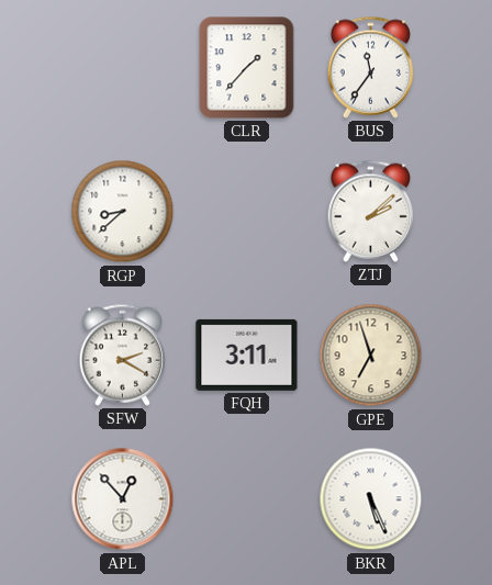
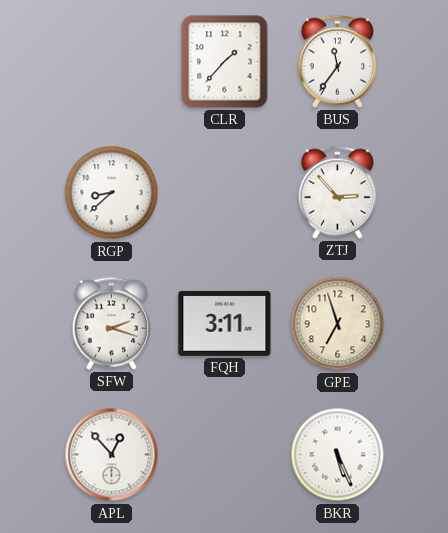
ZTJ: 2:08 -> 2:53 (338, 192)
SFW: 2:20 -> 2:18 (112, 323)
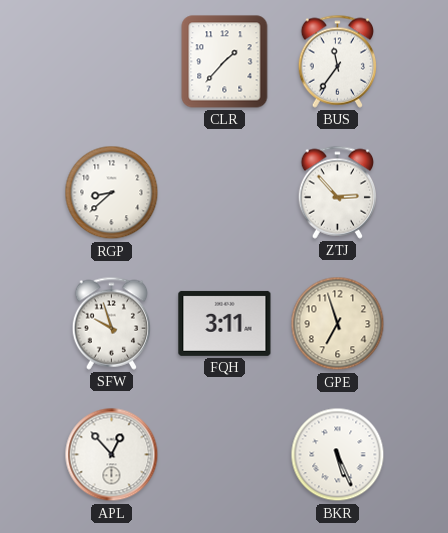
SFW: 2:18 -> 9:57 (112, 323)
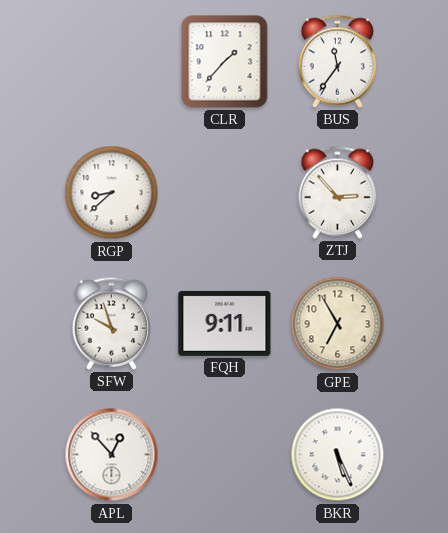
FQH: 3:11 -> 9:11 (225, 323)
GPE: 6:57 -> 6:55 (338, 324)
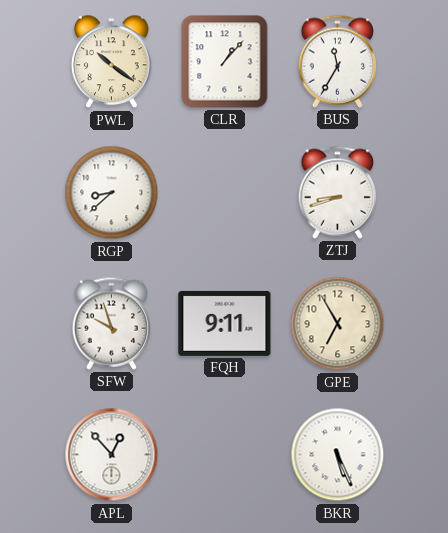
PWL: none -> 10:21 (112, 62)
CLR: 1:37 -> 1:07 (225, 62)
BUS: 11:36 -> 11:35 (338, 61)
ZTJ: 2:53 -> 8:42 (338, 192)
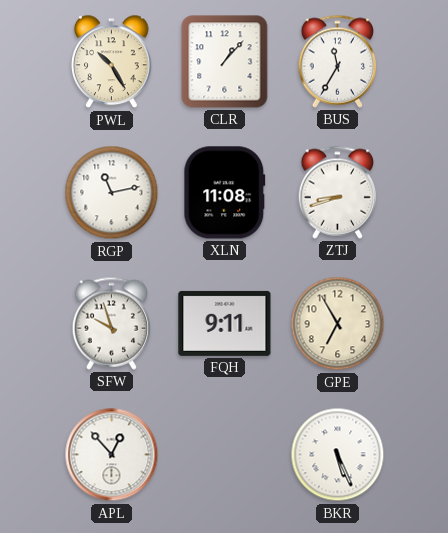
PWL: 10:21 -> 10:25 (112, 62)
RGP: 8:38 -> 11:13 (112, 193)
XLN: none -> 11:08 (225, 193)
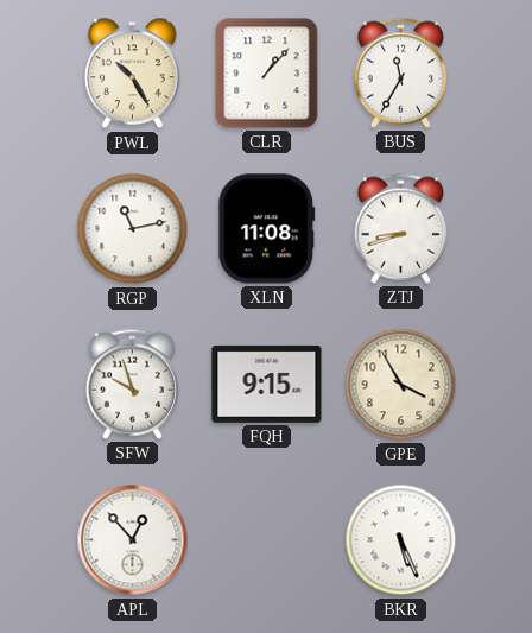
FQH: 9:11 -> 9:15 (267, 384)
GPE: 6:55 -> 3:55 (401, 385)
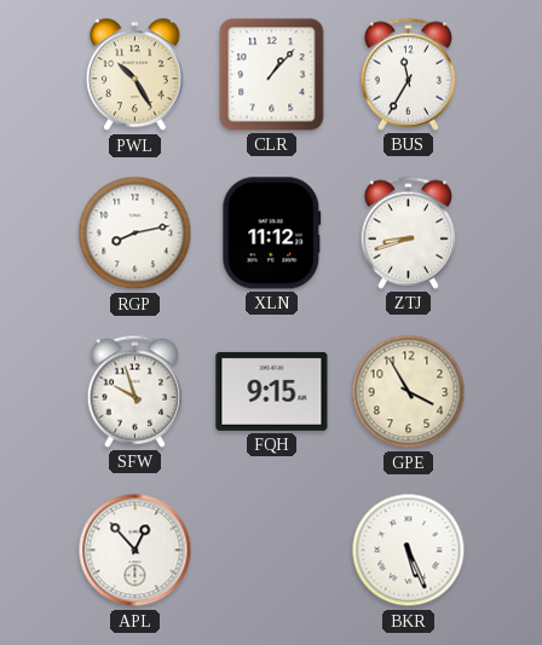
RGP: 11:13 -> 8:13 (135, 234)
XLN: 11:08 -> 11:12 (272, 234)
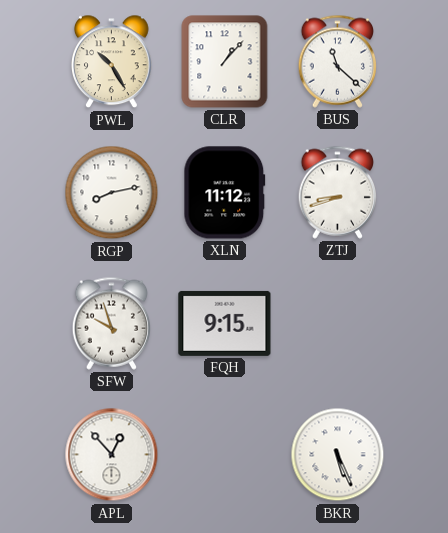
BUS: 11:35 -> 11:22 (338, 61)
GPE: 3:55 -> none (409, 392)
